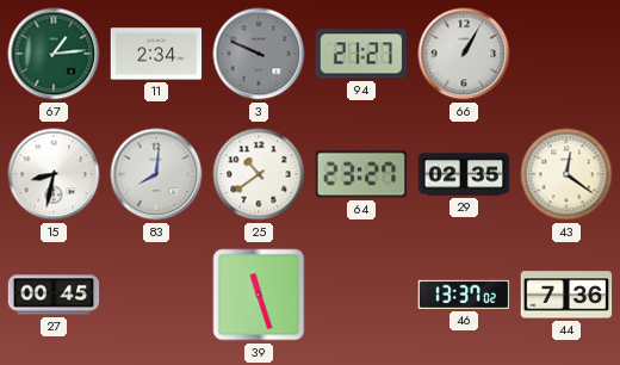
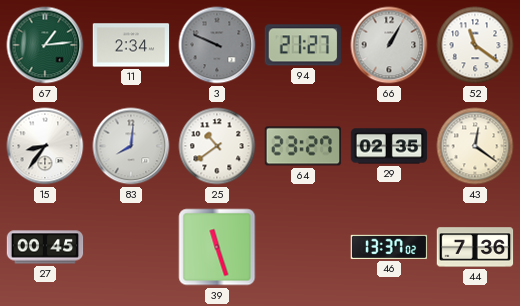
52: none -> 11:21 (475, 45)
15: 8:32 -> 8:36 (45, 146)
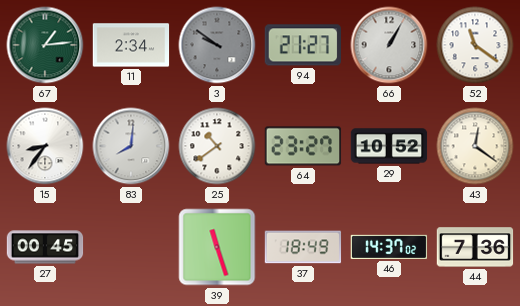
3: 9:49 -> 9:51 (217, 45)
29: 02:35 -> 10:52 (389, 146)
37: none -> 18:49 (303, 247)
46: 13:37 -> 14:37 (389, 247)
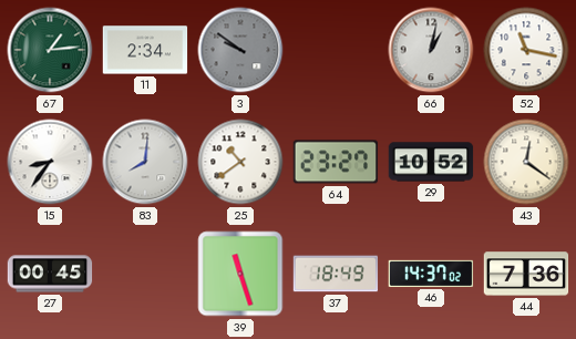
94: 21:27 -> none (302, 45)
66: 1:05 -> 1:02 (431, 50)
52: 11:21 -> 11:17 (526, 50)
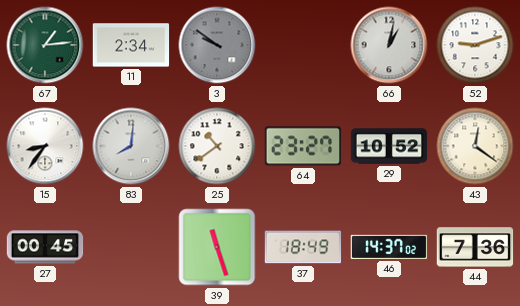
52: 11:17 -> 9:12 (475, 45)
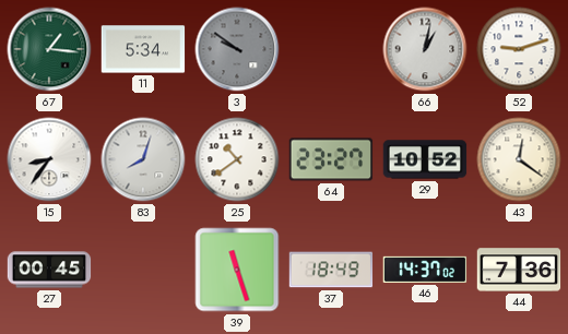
67: 1:14 -> 1:16 (49, 49)
11: 2:34 -> 5:34 (143, 49)
83: 8:01 -> 8:03 (143, 159)
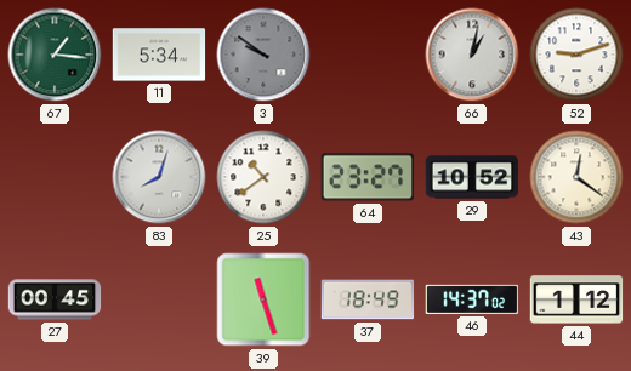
15: 8:36 -> none (49, 159)
44: 7:36 -> 1:12 (576, 299)
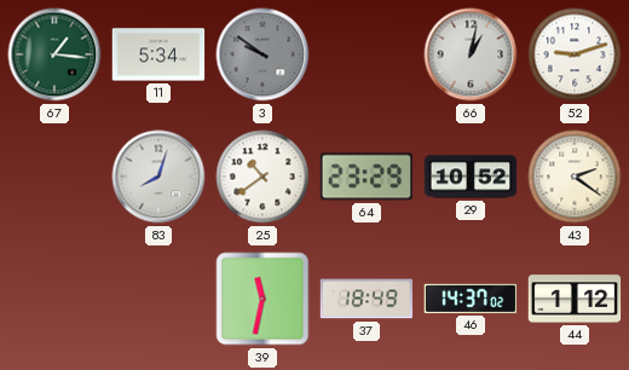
64: 23:27 -> 23:29 (367, 177)
43: 12:21 -> 2:21 (575, 177)
27: 00:45 -> none (55, 299)
39: 11:27 -> 11:32 (262, 299)
